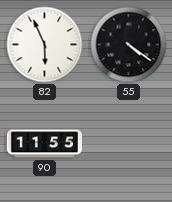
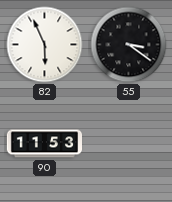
55: 4:21 -> 3:21 (129, 45)
90: 11:55 -> 11:53 (44, 144)
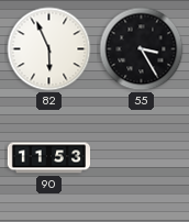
55: 3:21 -> 3:25 (142, 49)
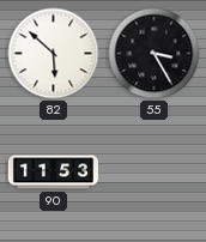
82: 5:56 -> 5:52 (54, 54)
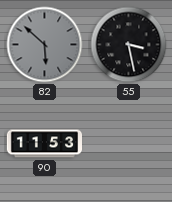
82 dial: white -> grey (45, 45)
55: 3:25 -> 3:28 (129, 45)
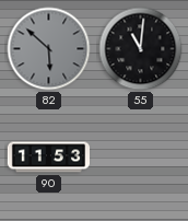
55: 3:28 -> 11:01 (141, 49)
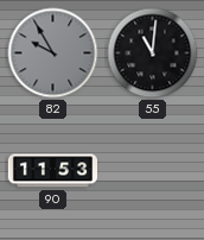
82: 5:52 -> 9:55 (53, 53)
